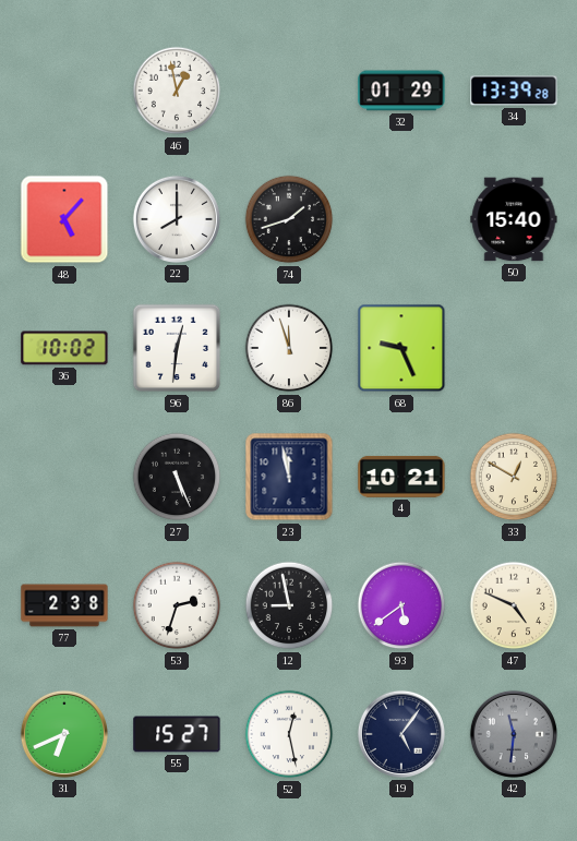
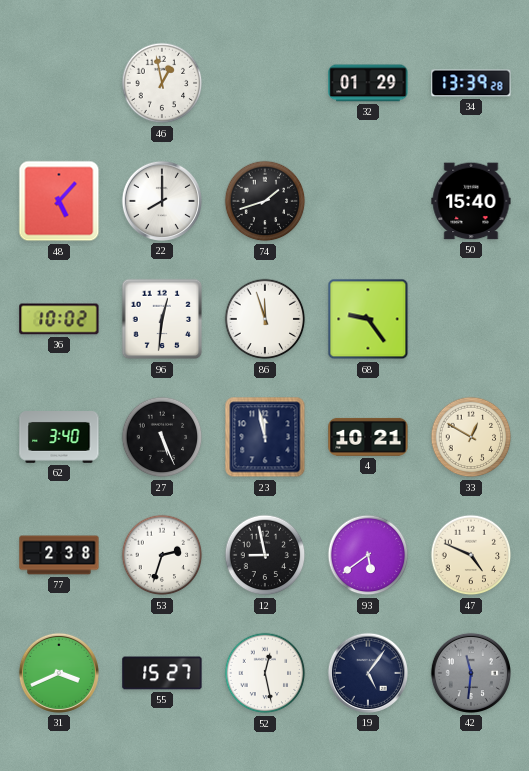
68: 9:26 -> 9:24 (368, 319)
62: none -> 3:40 (59, 438)
31: 6:41 -> 3:41 (59, 673)
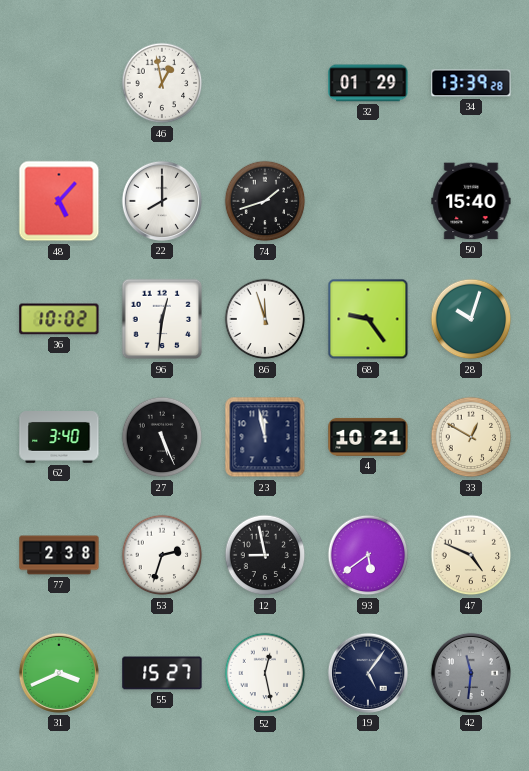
28: none -> 10:03 (471, 319)
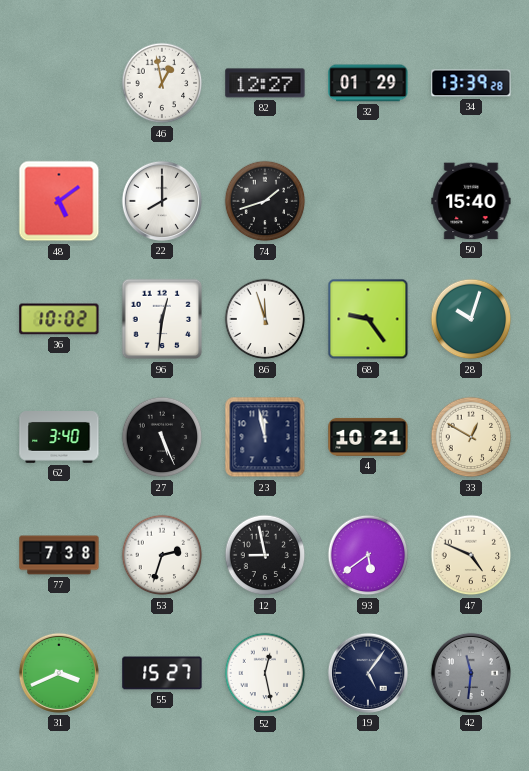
82: none -> 12:27 (265, 83)
48: 5:07 -> 5:09 (59, 201)
77: 2:38 -> 7:38 (59, 555)
